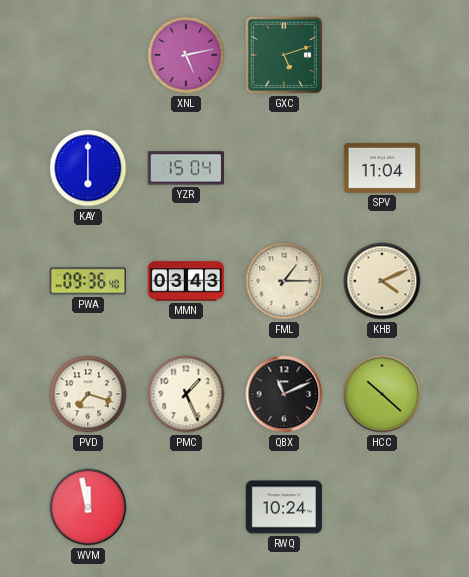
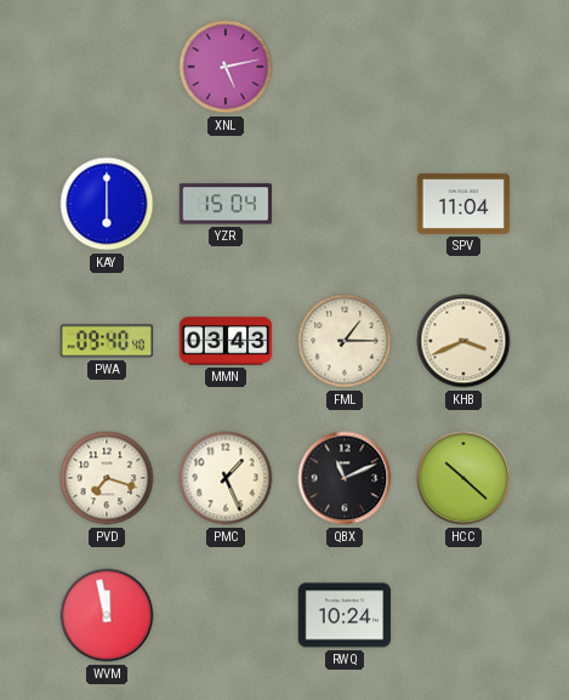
GXC: 5:12 -> none (284, 55)
PWA: 09:36 -> 09:40 (107, 341)
KHB: 4:11 -> 3:41 (463, 341)
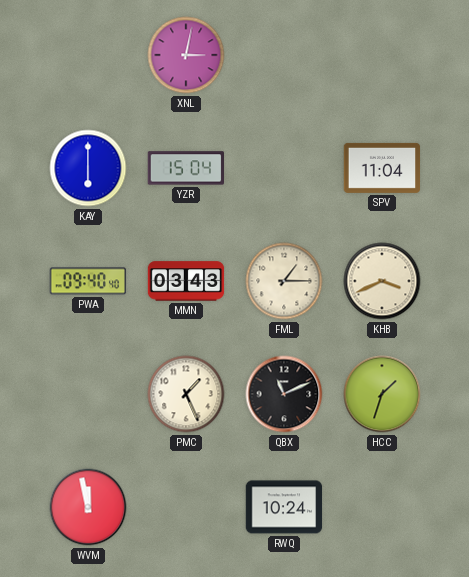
XNL: 5:13 -> 3:02 (186, 55)
PVD: 7:18 -> none (107, 478)
HCC: 10:22 -> 1:33 (382, 394)
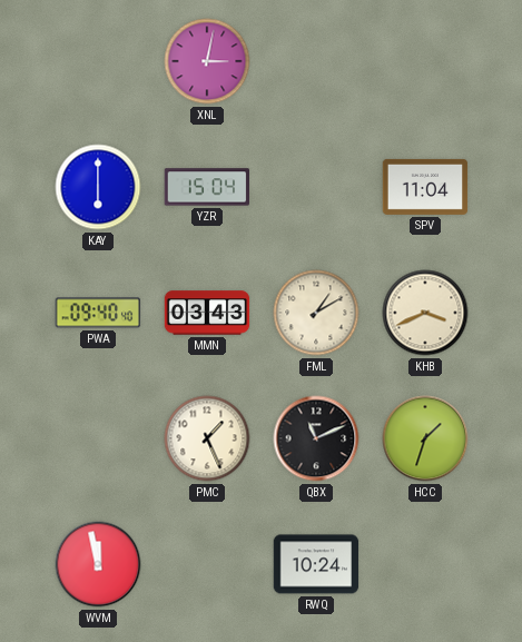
FML: 1:15 -> 1:10 (316, 313)
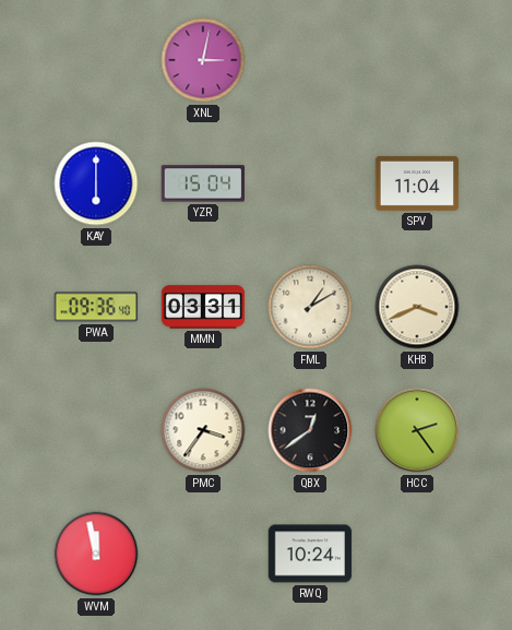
PWA: 09:40 -> 09:36 (96, 307)
MMN: 03:43 -> 03:31 (203, 307)
PMC: 1:26 -> 3:36 (203, 430)
QBX: 11:11 -> 12:39 (310, 430)
HCC: 1:33 -> 2:24 (417, 430)
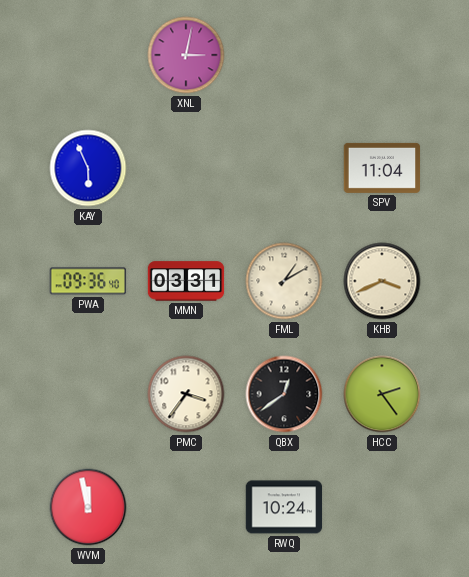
KAY: 6:00 -> 5:56 (88, 168)
YZR: 15:04 -> none (203, 183)
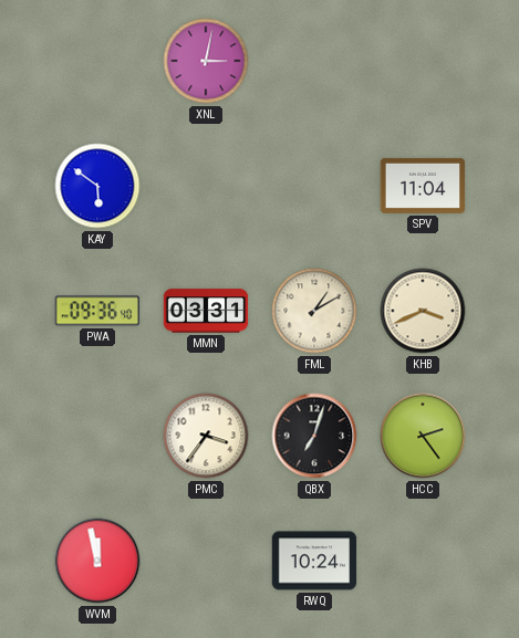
KAY: 5:56 -> 5:51 (97, 186)
QBX: 12:39 -> 7:03 (314, 436)
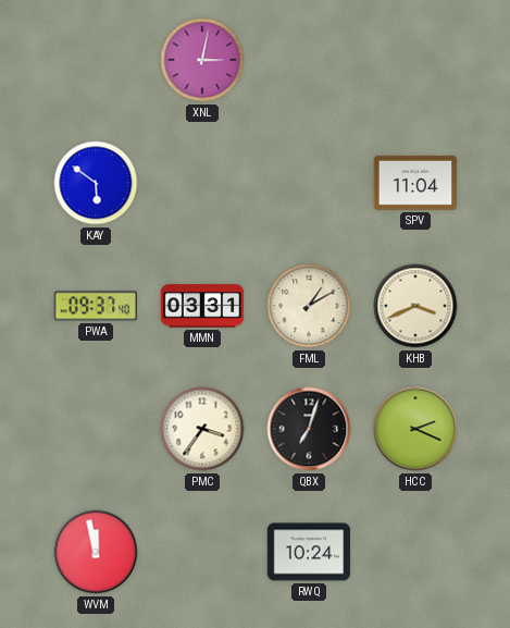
PWA: 09:36 -> 09:37 (96, 306)
HCC: 2:24 -> 2:19 (415, 429)
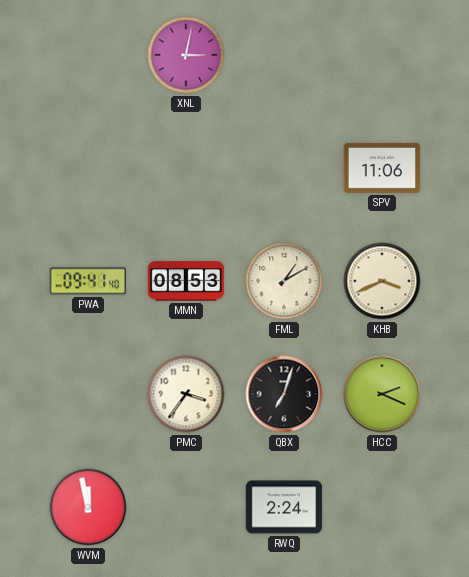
KAY: 5:51 -> none (96, 183)
SPV: 11:04 -> 11:06 (382, 168)
PWA: 09:37 -> 09:41 (88, 281)
MMN: 03:31 -> 08:53 (186, 281)
RWQ: 10:24 -> 2:24 (284, 507)
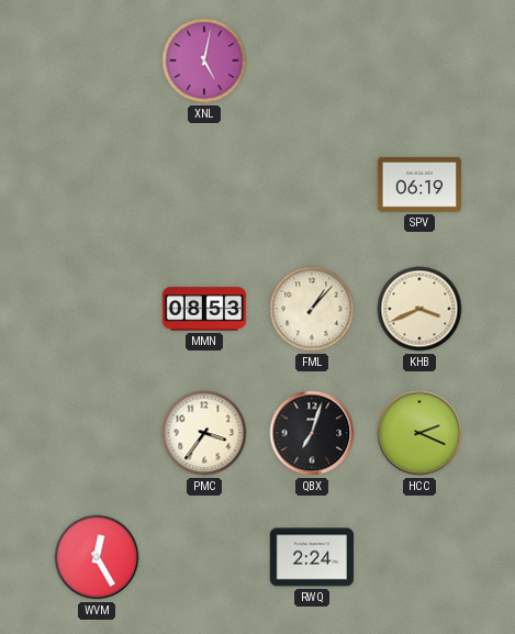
XNL: 3:02 -> 5:02 (204, 60)
SPV: 11:06 -> 06:19 (419, 185)
PWA: 09:41 -> none (88, 281)
FML: 1:10 -> 1:07 (312, 309)
WVM: 11:58 -> 12:25 (97, 557)
